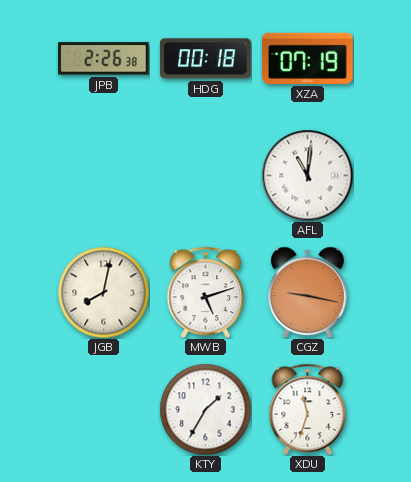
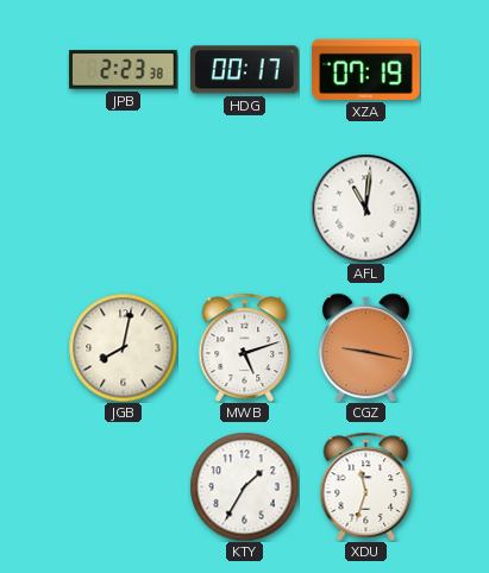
JPB: 2:26 -> 2:23 (124, 70)
HDG: 00:18 -> 00:17 (245, 70)
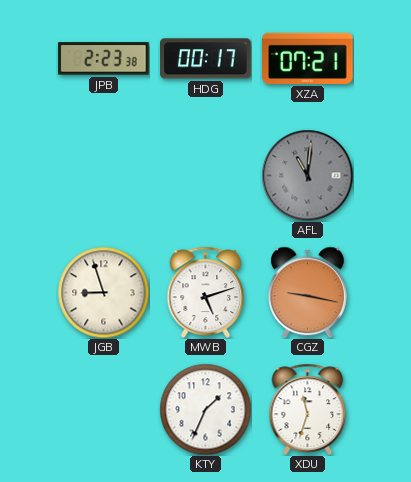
XZA: 07:19 -> 07:21 (308, 58)
AFL dial: white -> grey (307, 175)
JGB: 8:02 -> 8:57 (103, 292)
KTY: 1:35 -> 1:34 (205, 409)
